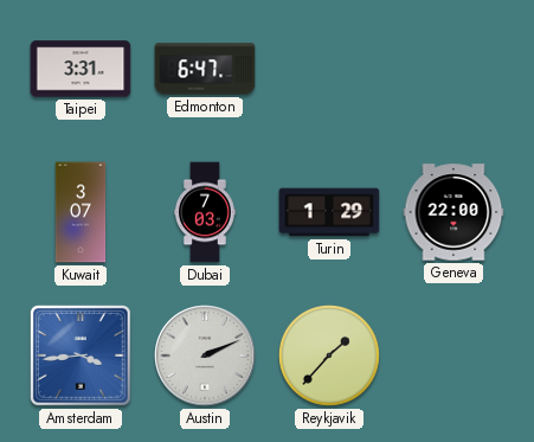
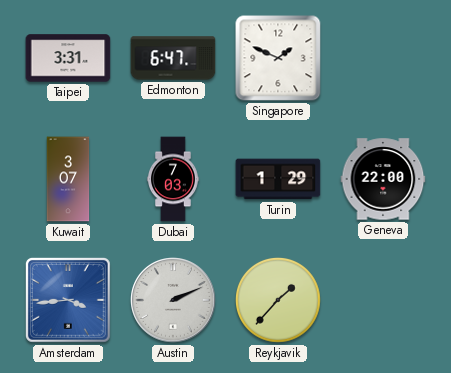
Singapore: none -> 1:49 (278, 58)
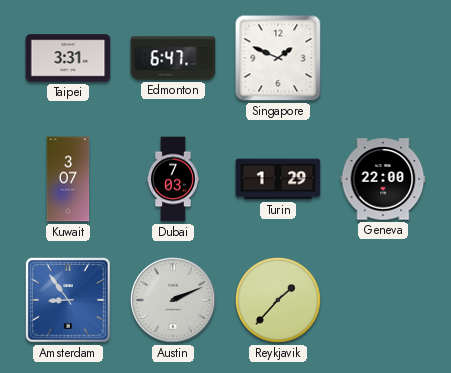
Amsterdam: 3:44 -> 8:54 (68, 300)
